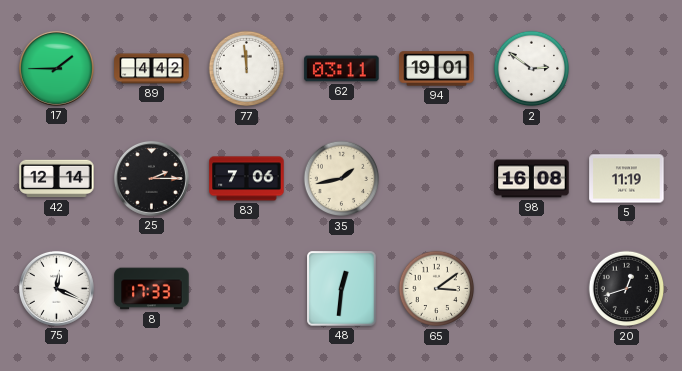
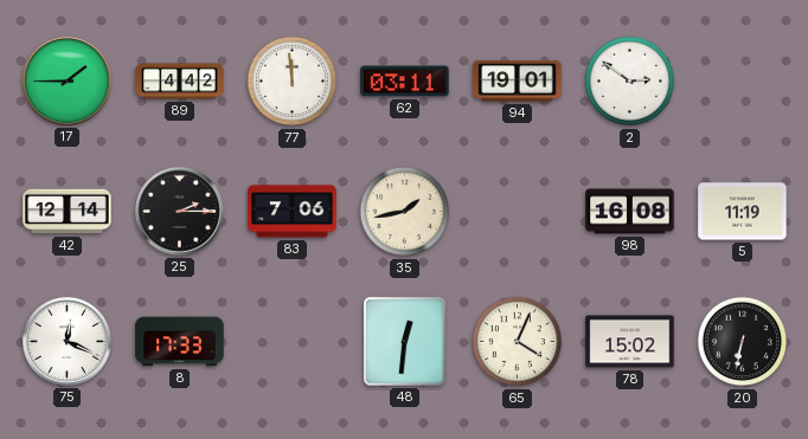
65: 3:09 -> 4:04 (518, 342)
78: none -> 15:02 (630, 342)
20: 12:42 -> 6:32 (743, 342)
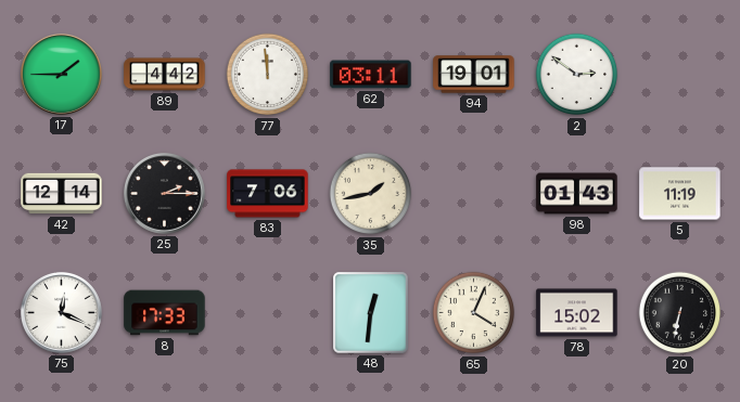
98: 16:08 -> 01:43 (577, 194)
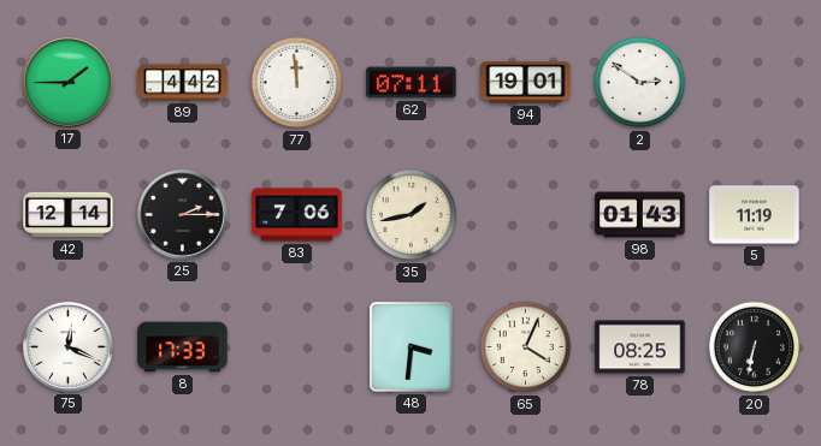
62: 03:11 -> 07:11 (412, 83)
48: 12:31 -> 3:31 (412, 347)
78: 15:02 -> 08:25 (640, 347)
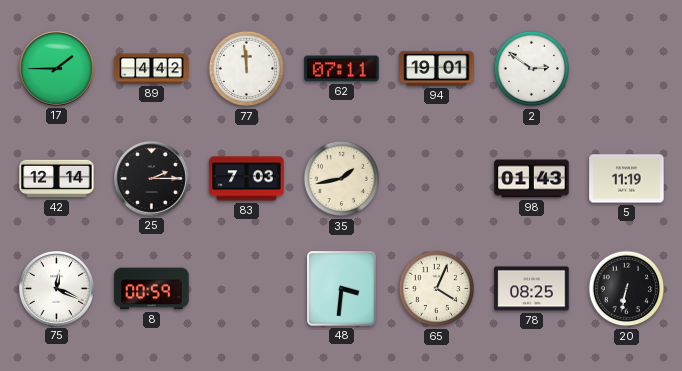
83: 7:06 -> 7:03 (247, 179)
8: 17:33 -> 00:59 (152, 289)
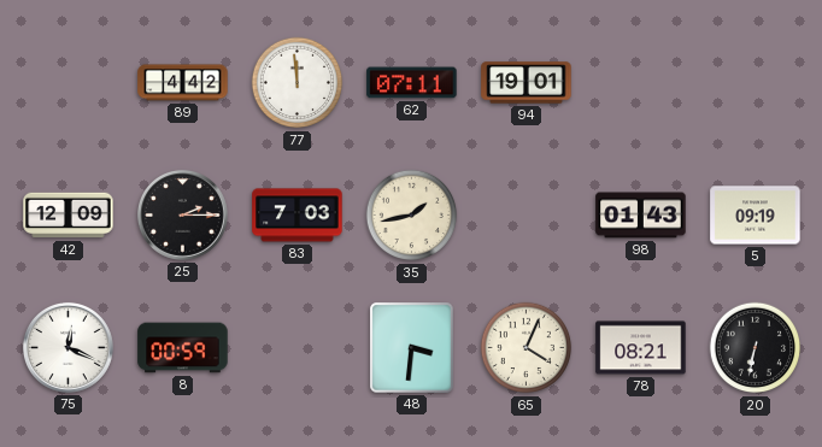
17: 1:45 -> none (56, 68)
2: 2:51 -> none (532, 69)
42: 12:14 -> 12:09 (69, 216)
5: 11:19 -> 09:19 (756, 216)
78: 08:25 -> 08:21 (641, 348)
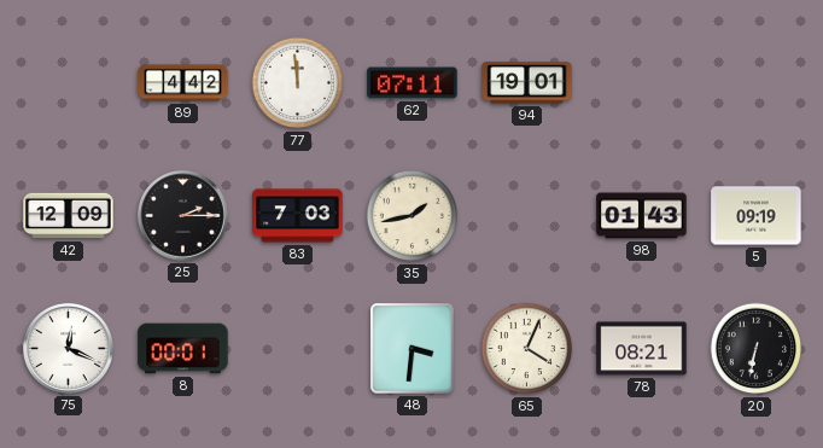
8: 00:59 -> 00:01 (183, 349)
